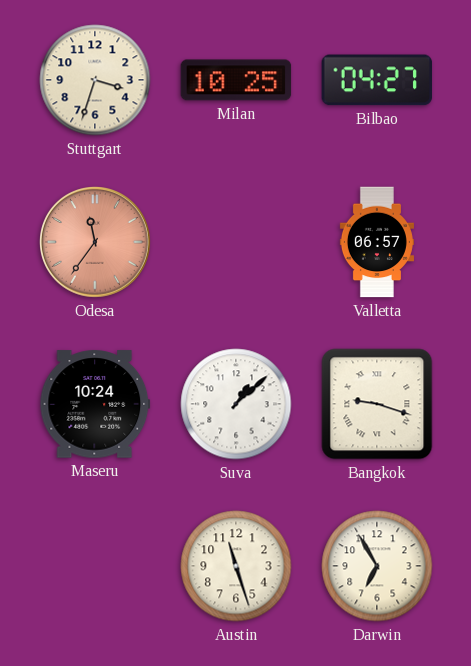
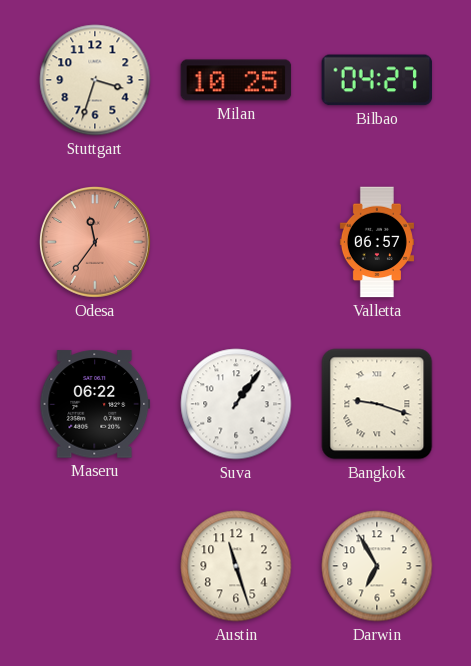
Maseru: 10:24 -> 06:22 (95, 404)
Suva: 1:08 -> 1:06 (236, 404)
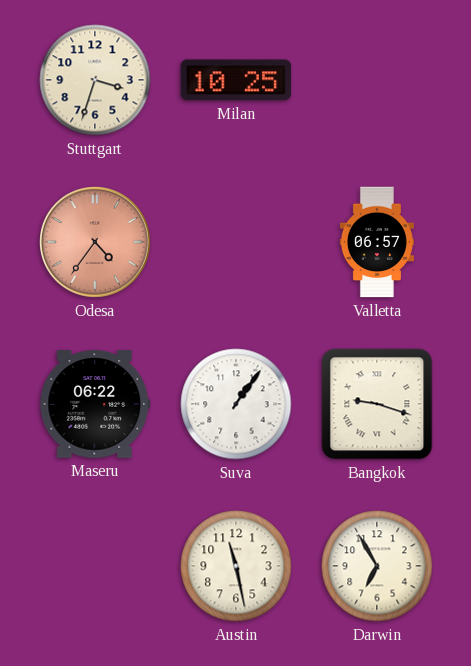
Bilbao: 04:27 -> none (377, 80)
Odesa: 11:36 -> 4:36 (96, 243)
Austin: 11:27 -> 11:28 (236, 566)
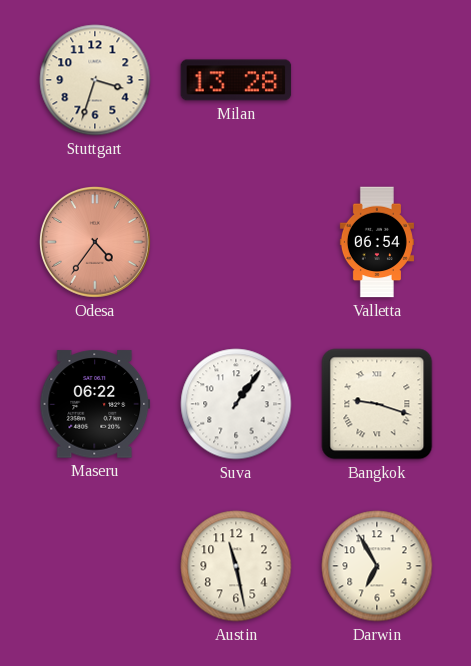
Milan: 10:25 -> 13:28 (236, 80)
Valletta: 06:57 -> 06:54 (377, 242)
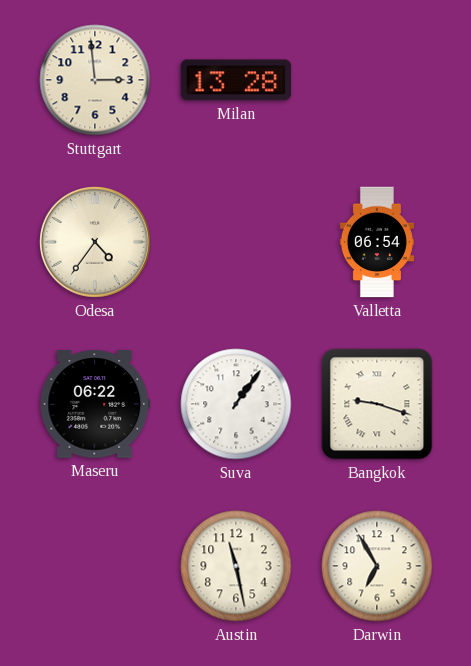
Stuttgart: 3:33 -> 2:59 (95, 80)
Odesa dial: salmon -> cream (96, 243)
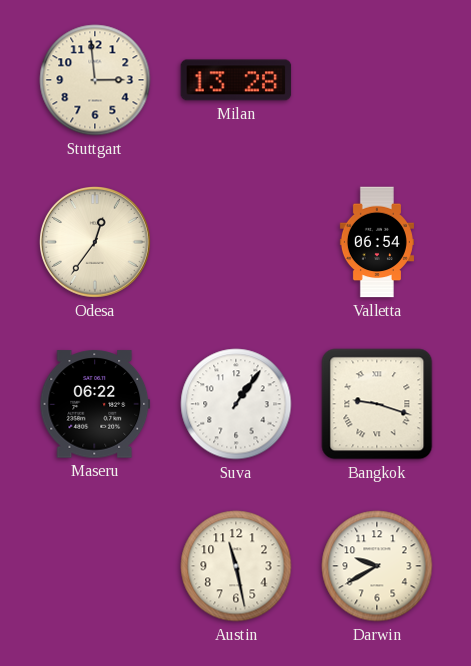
Odesa: 4:36 -> 12:36 (96, 243)
Darwin: 6:55 -> 9:40 (377, 566)
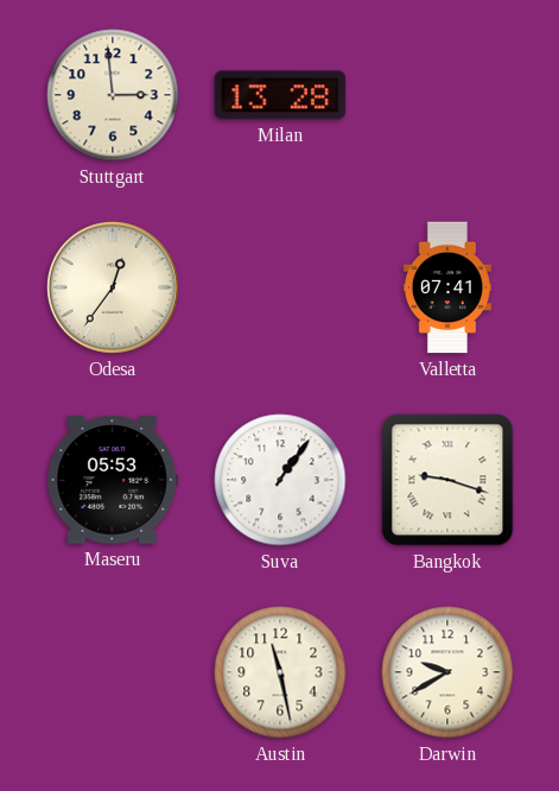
Valletta: 06:54 -> 07:41 (447, 287)
Maseru: 06:22 -> 05:53 (113, 480)
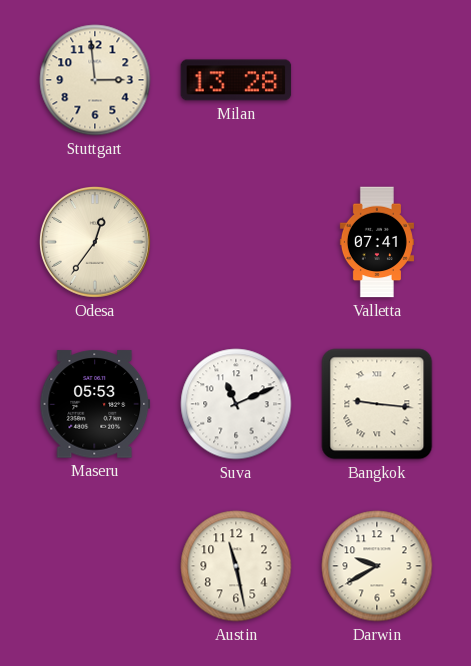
Suva: 1:06 -> 11:11 (236, 404)
Bangkok: 9:18 -> 9:16 (377, 404)
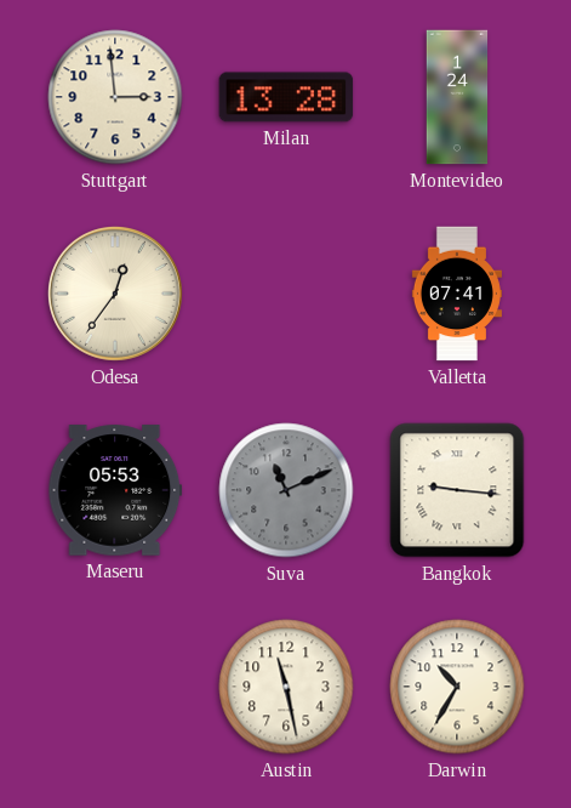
Montevideo: none -> 1:24 (457, 97)
Suva dial: white -> grey (286, 490)
Darwin: 9:40 -> 10:35 (457, 687)
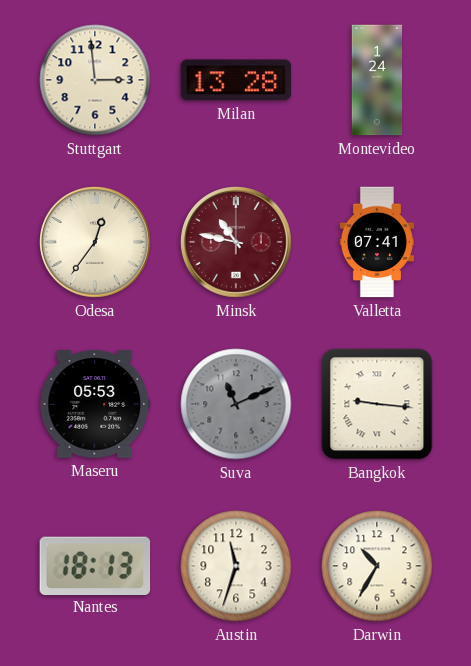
Minsk: none -> 10:47 (237, 243)
Nantes: none -> 18:13 (95, 565)
Austin: 11:28 -> 11:33 (236, 566)
